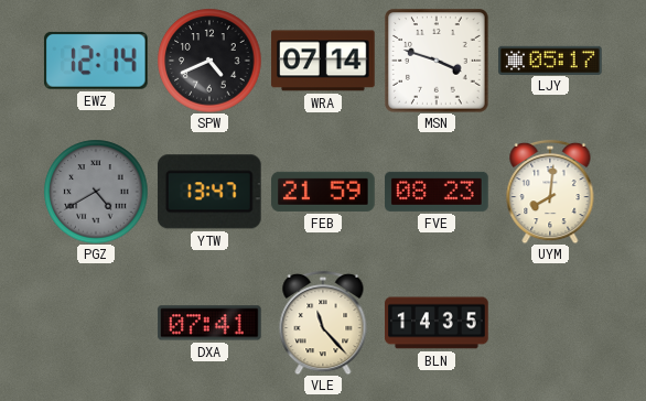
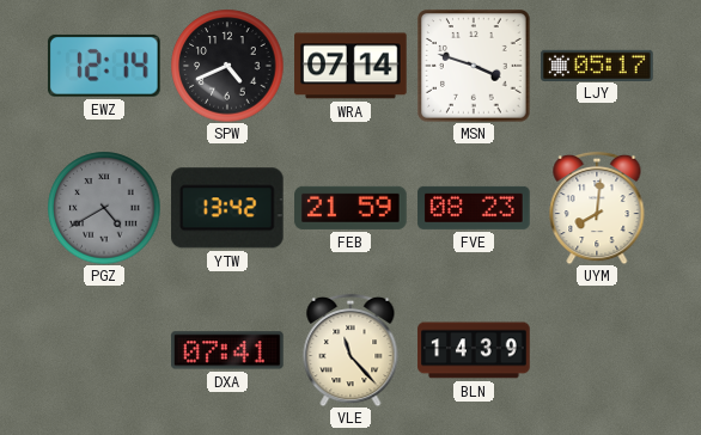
YTW: 13:47 -> 13:42 (227, 208)
BLN: 14:35 -> 14:39 (474, 350)
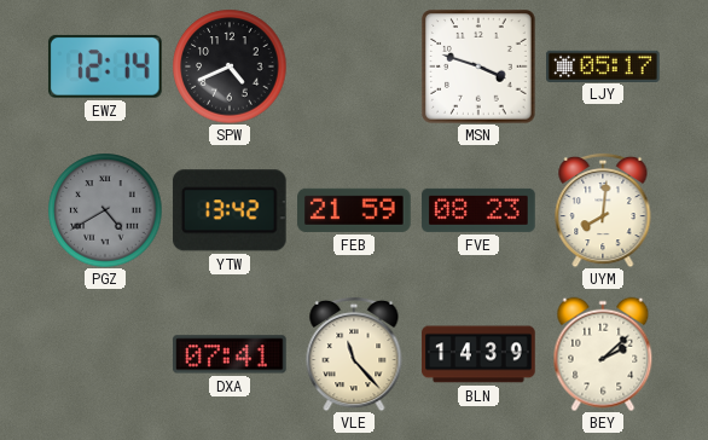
WRA: 07:14 -> none (350, 66)
BEY: none -> 2:08 (603, 354)
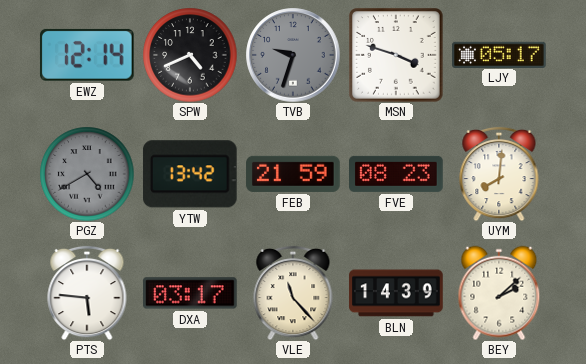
TVB: none -> 9:33 (293, 55)
PTS: none -> 5:46 (87, 293)
DXA: 07:41 -> 03:17 (190, 293)
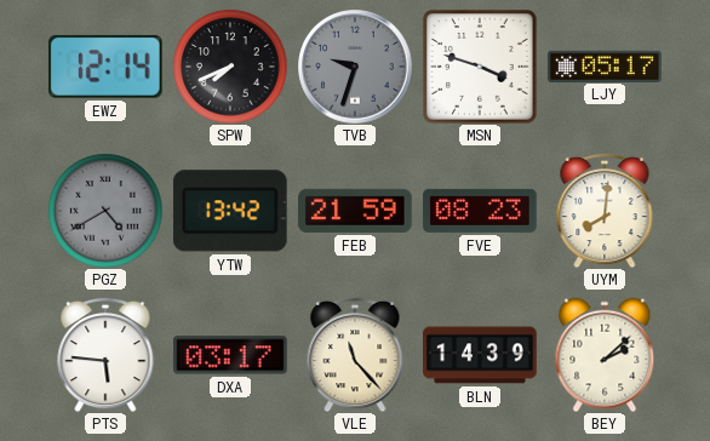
SPW: 4:41 -> 7:41 (230, 67)
